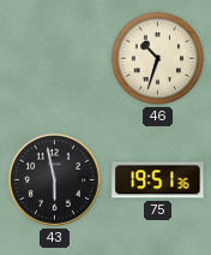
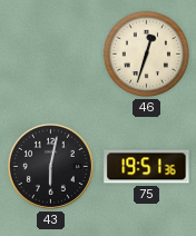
46: 10:33 -> 12:33 (147, 55)
43: 5:58 -> 6:02 (50, 166)
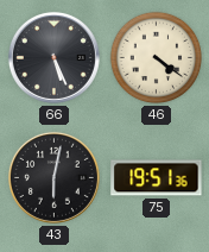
66: none -> 5:26 (53, 57)
46: 12:33 -> 4:21 (157, 58)
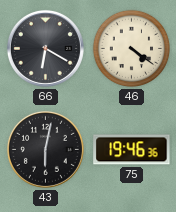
66: 5:26 -> 6:20 (45, 48)
75: 19:51 -> 19:46 (132, 150)
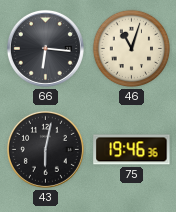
66: 6:20 -> 6:16 (45, 48)
46: 4:21 -> 11:03 (132, 49)
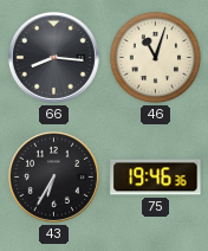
66: 6:16 -> 8:16 (53, 57)
43: 6:02 -> 6:35 (53, 176)
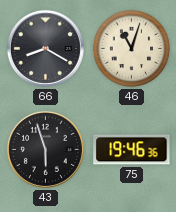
66: 8:16 -> 8:20 (45, 48)
43: 6:35 -> 5:57 (45, 149)
